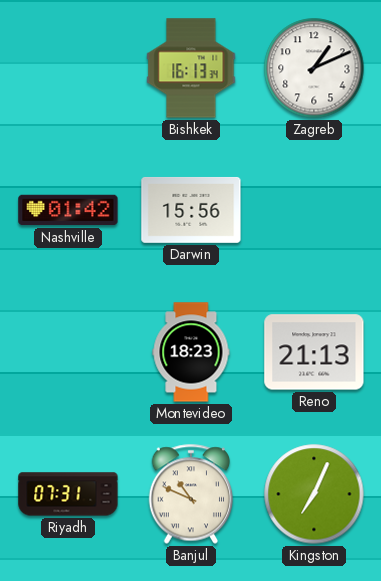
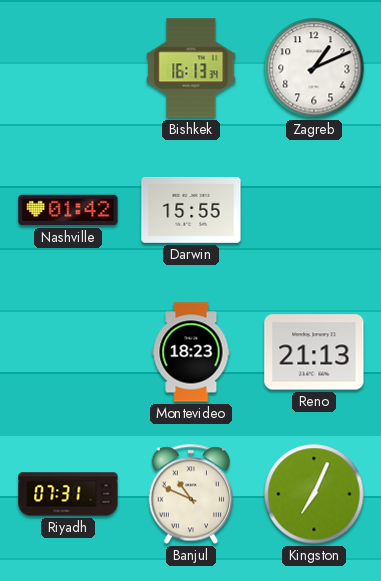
Darwin: 15:56 -> 15:55 (191, 210)
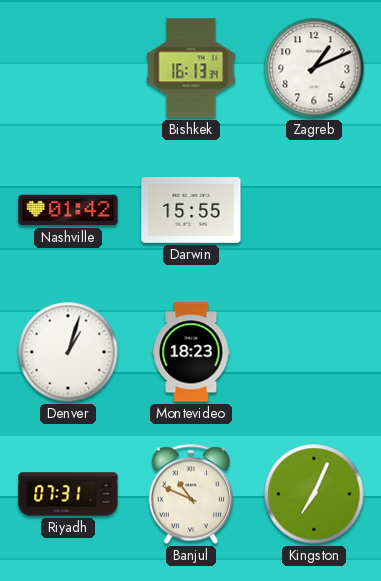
Denver: none -> 1:03 (68, 352)
Reno: 21:13 -> none (314, 352)
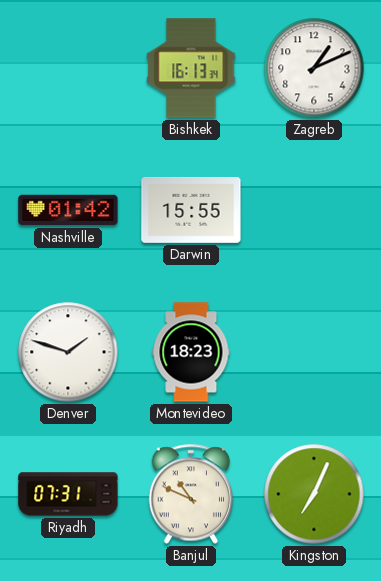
Denver: 1:03 -> 1:48 (68, 352)
